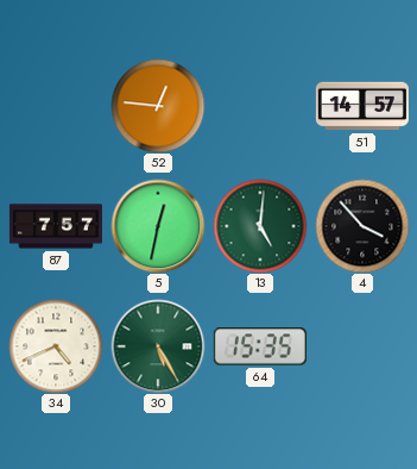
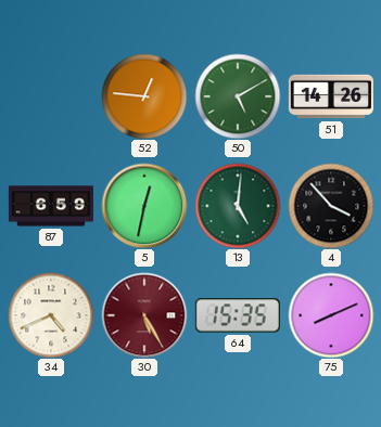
50: none -> 5:10 (238, 96)
51: 14:57 -> 14:26 (331, 96)
87: 7:57 -> 6:59 (51, 206)
30 dial: green -> burgundy (144, 315)
75: none -> 8:11 (331, 315)
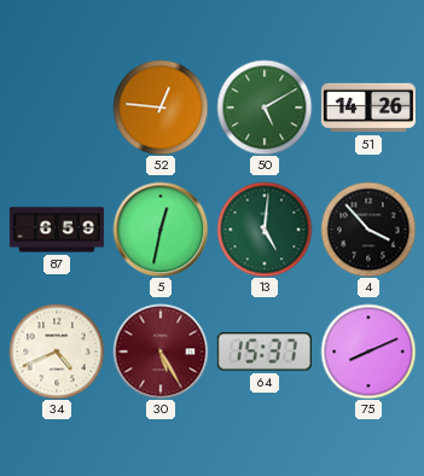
64: 15:35 -> 15:37 (265, 352)
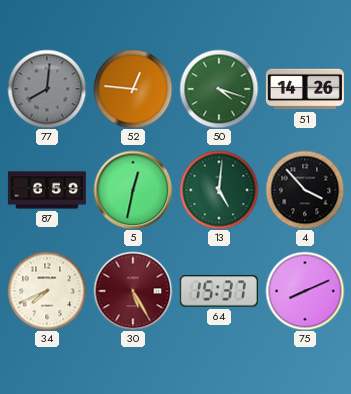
77: none -> 8:01 (47, 89)
50: 5:10 -> 4:18 (219, 89)
34: 4:41 -> 7:41 (47, 291)
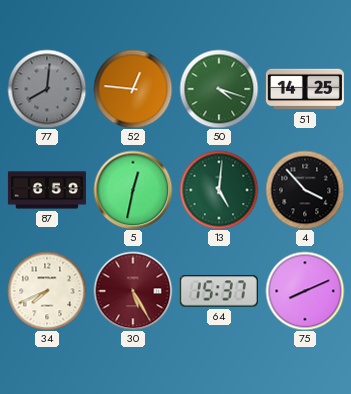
51: 14:26 -> 14:25 (305, 89)
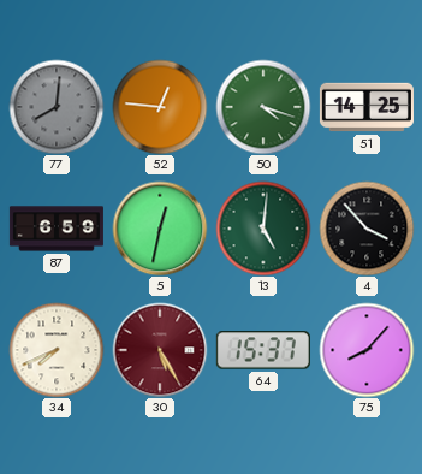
75: 8:11 -> 8:07 (367, 350)
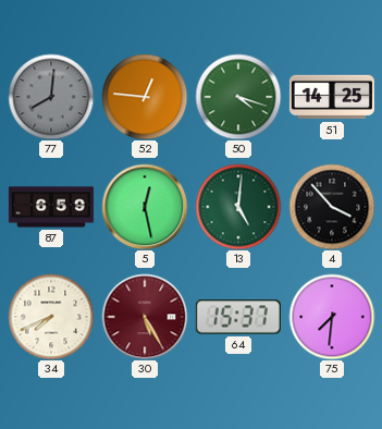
5: 12:32 -> 12:28 (145, 207)
75: 8:07 -> 7:31 (332, 317)
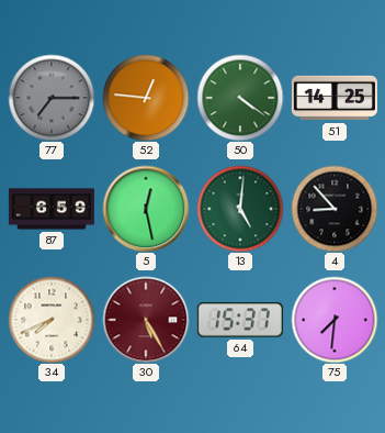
77: 8:01 -> 7:15 (52, 98)
50: 4:18 -> 4:21 (240, 98)
4: 3:53 -> 8:53 (335, 209)
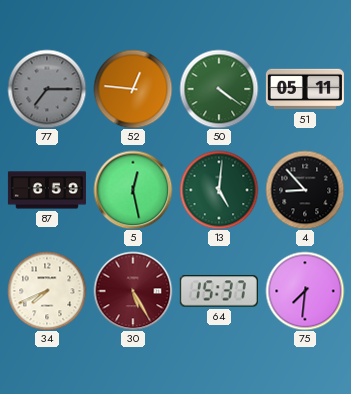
51: 14:25 -> 05:11 (305, 89)
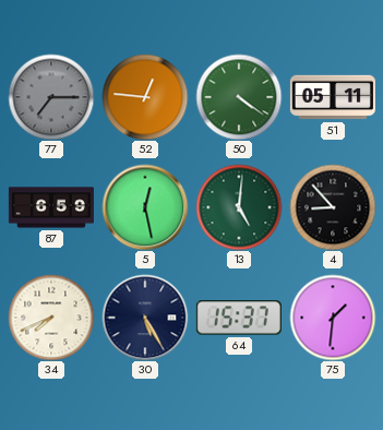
30 dial: burgundy -> navy (145, 318)
75: 7:31 -> 1:31 (333, 318)
